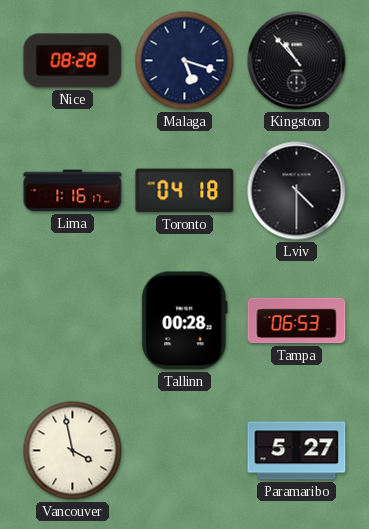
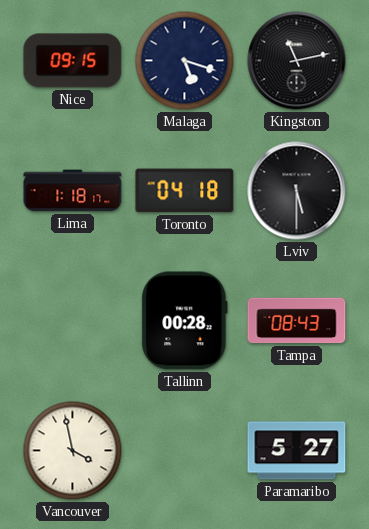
Nice: 08:28 -> 09:15 (73, 61)
Kingston: 10:53 -> 11:13 (297, 61)
Lima: 1:16 -> 1:18 (73, 191)
Lviv: 4:30 -> 5:30 (297, 191)
Tampa: 06:53 -> 08:43 (297, 321)
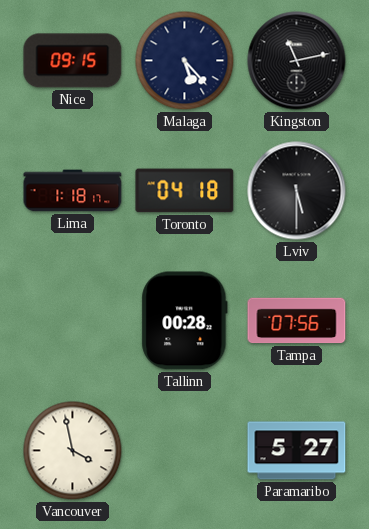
Malaga: 5:18 -> 5:23 (185, 61)
Tampa: 08:43 -> 07:56 (297, 321)
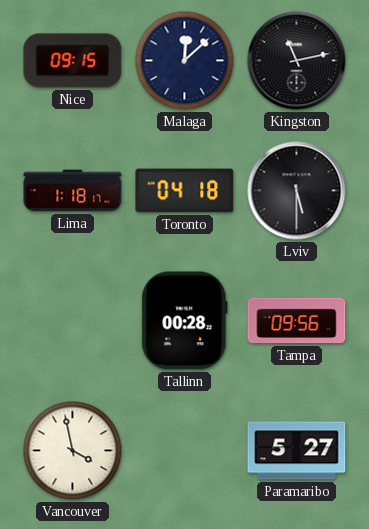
Malaga: 5:23 -> 12:08 (185, 61)
Tampa: 07:56 -> 09:56 (297, 321)
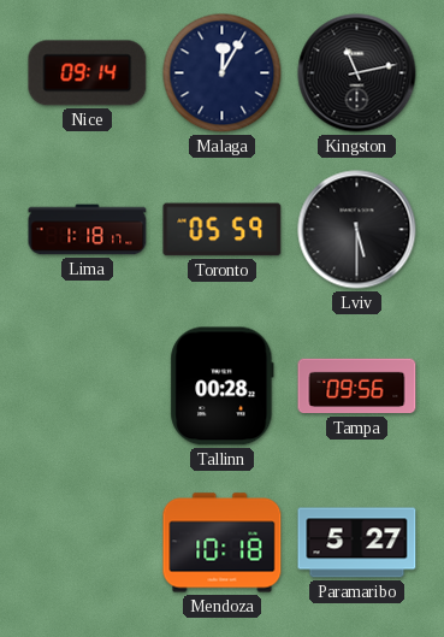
Nice: 09:15 -> 09:14 (88, 73)
Malaga: 12:08 -> 12:05 (223, 73)
Toronto: 04:18 -> 05:59 (223, 230)
Vancouver: 3:58 -> none (73, 451)
Mendoza: none -> 10:18 (223, 543)
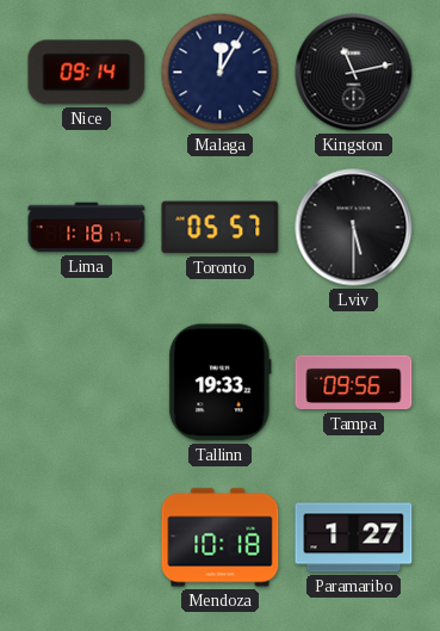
Toronto: 05:59 -> 05:57 (221, 228)
Tallinn: 00:28 -> 19:33 (221, 383)
Paramaribo: 5:27 -> 1:27 (354, 538)
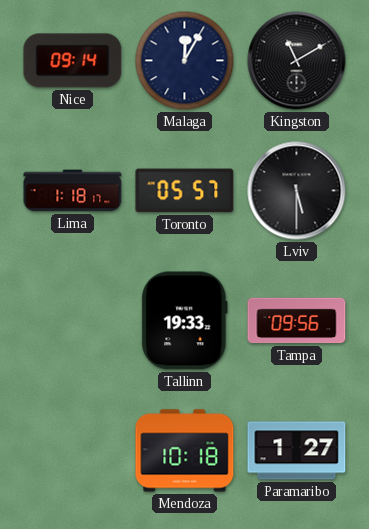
Kingston: 11:13 -> 11:10 (297, 61)
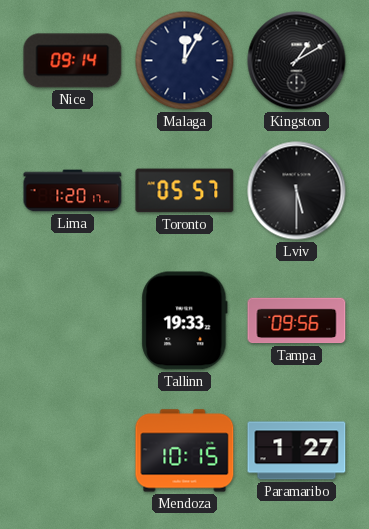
Kingston: 11:10 -> 1:10 (297, 61)
Lima: 1:18 -> 1:20 (73, 191)
Mendoza: 10:18 -> 10:15 (185, 451)
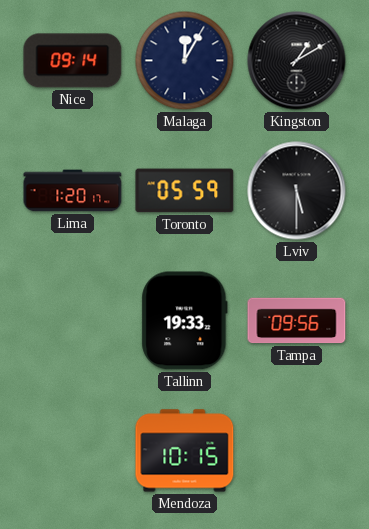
Toronto: 05:57 -> 05:59 (185, 191)
Paramaribo: 1:27 -> none (297, 451)
